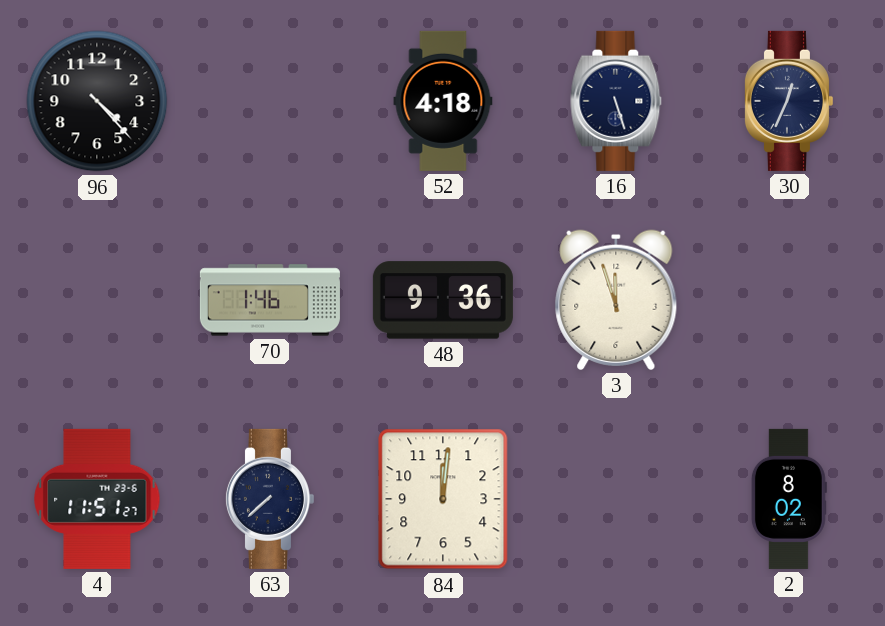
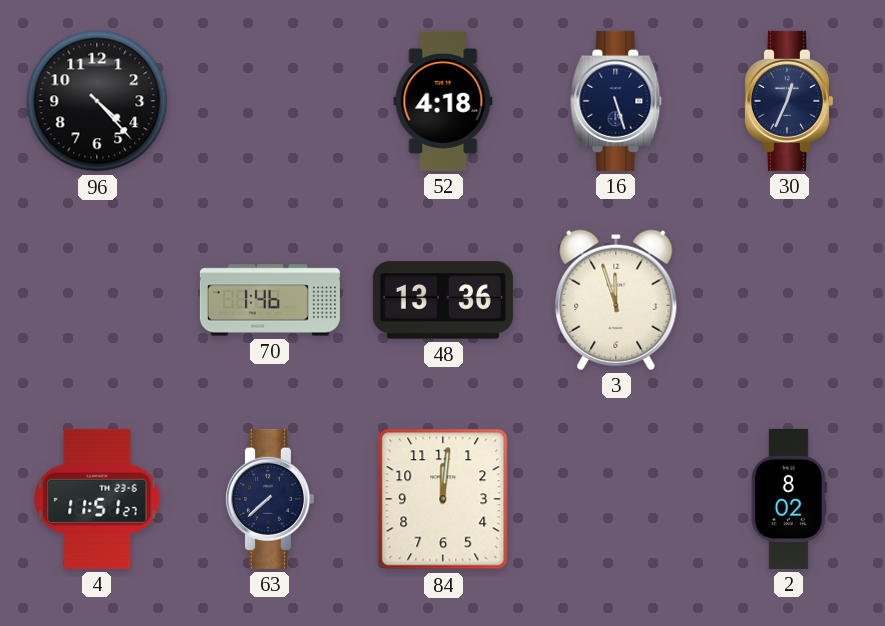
48: 9:36 -> 13:36 (443, 300)
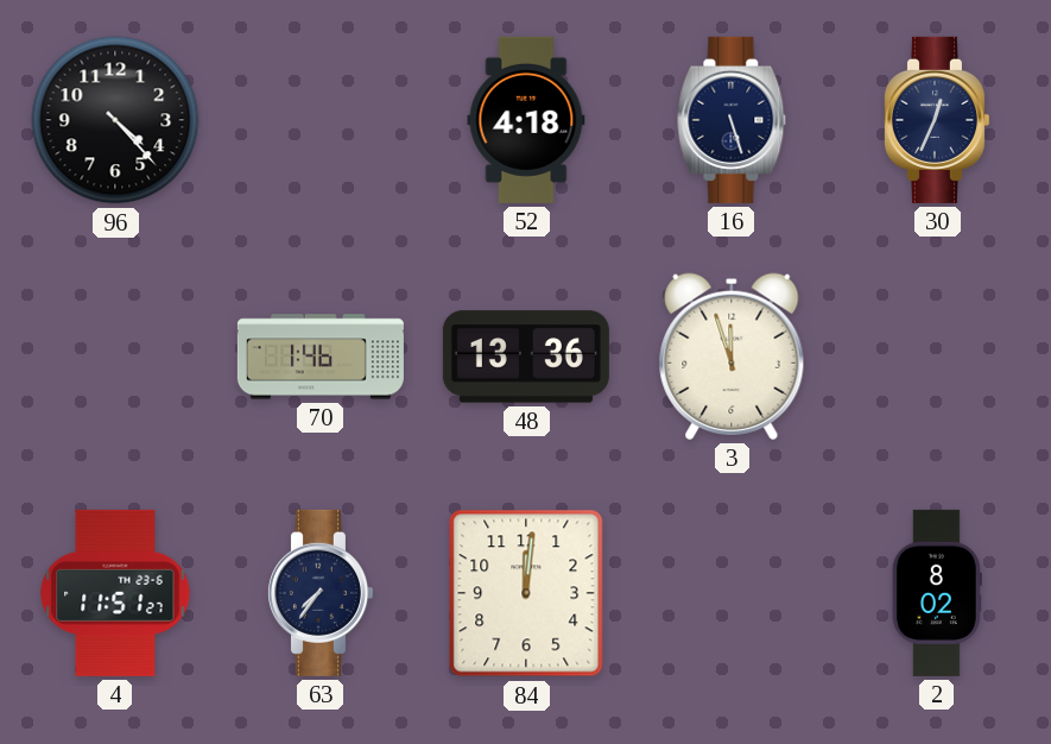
63: 7:38 -> 7:36 (319, 593)
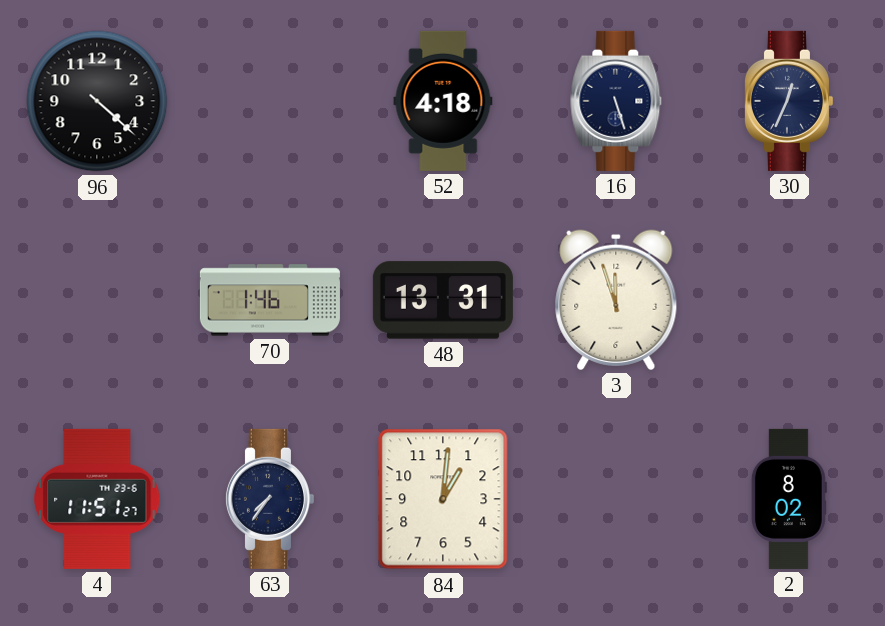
96: 4:23 -> 4:22 (97, 101)
48: 13:36 -> 13:31 (443, 300)
84: 12:01 -> 1:01 (443, 499)
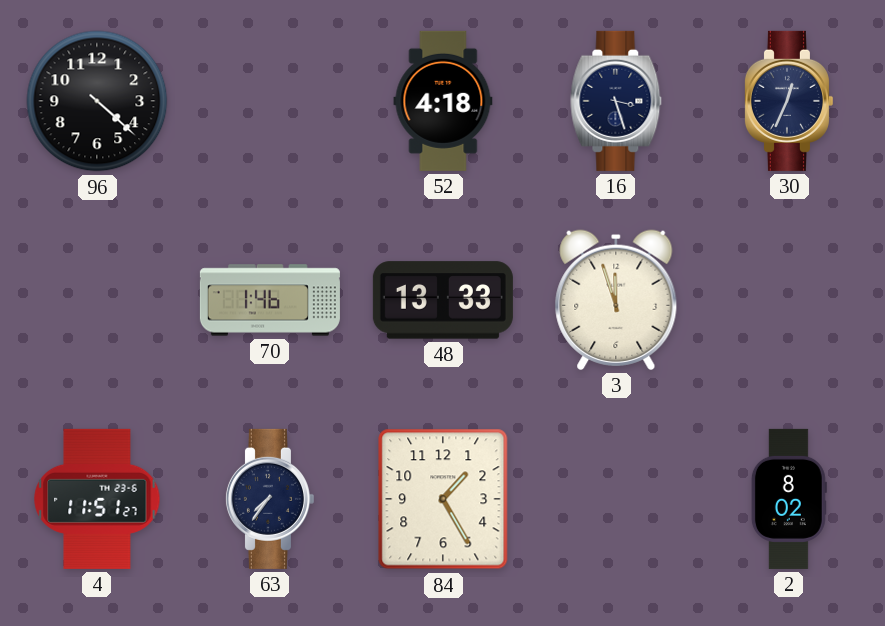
16: 5:27 -> 3:27 (616, 101)
48: 13:31 -> 13:33 (443, 300)
84: 1:01 -> 1:25 (443, 499)
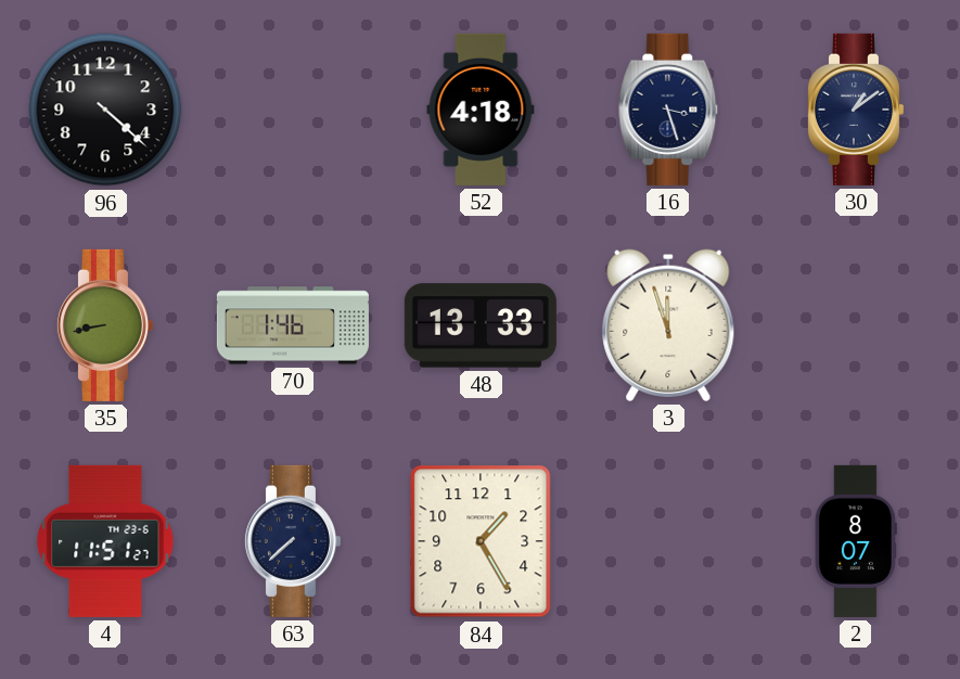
30: 12:34 -> 1:09 (855, 110)
35: none -> 8:43 (104, 325)
63: 7:36 -> 7:38 (292, 541)
2: 8:02 -> 8:07 (856, 541)
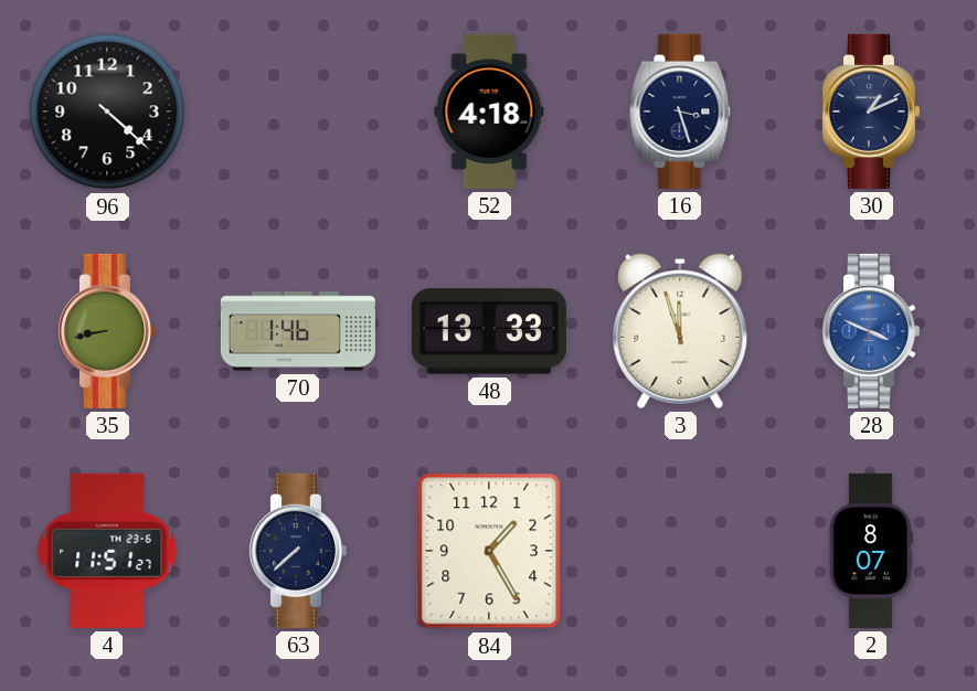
30: 1:09 -> 1:11 (870, 111)
28: none -> 3:49 (870, 331)
